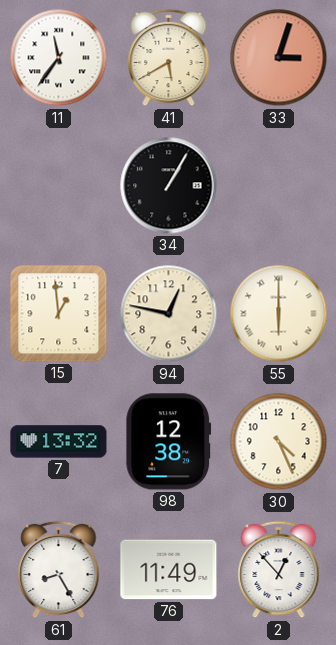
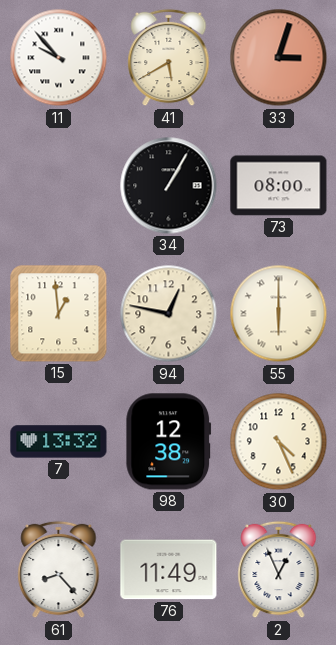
11: 11:36 -> 9:53 (59, 58)
73: none -> 08:00 (279, 186)
61: 8:25 -> 8:23 (59, 570)
2: 12:53 -> 12:56 (279, 570)
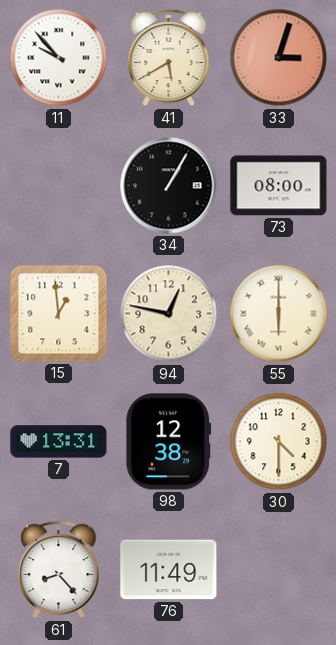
7: 13:32 -> 13:31 (59, 442)
30: 4:26 -> 4:30 (279, 442)
2: 12:56 -> none (279, 570)
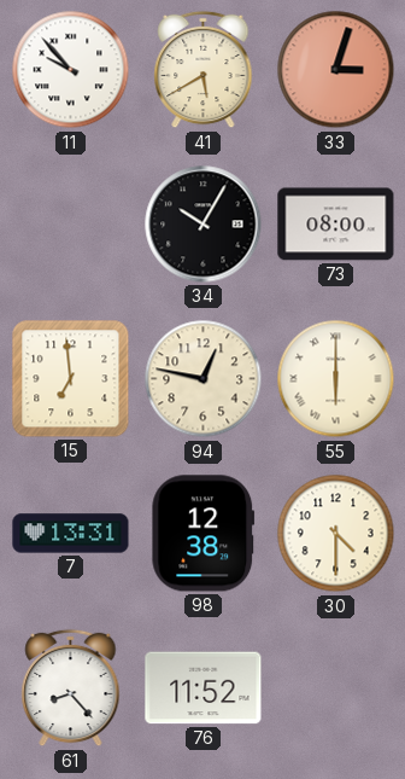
34: 1:05 -> 10:05 (204, 225)
15: 12:59 -> 6:59 (71, 379)
76: 11:49 -> 11:52 (204, 688)
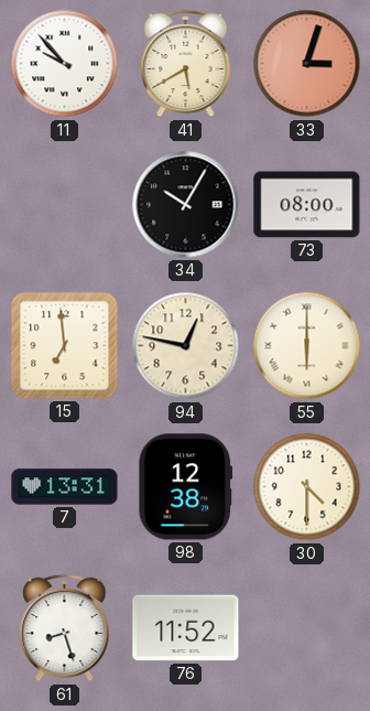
61: 8:23 -> 8:27 (65, 628)
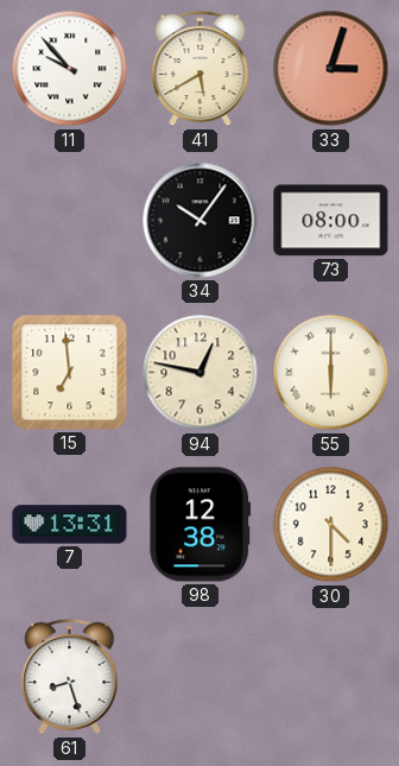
34: 10:05 -> 10:06 (201, 221)
76: 11:52 -> none (186, 628)
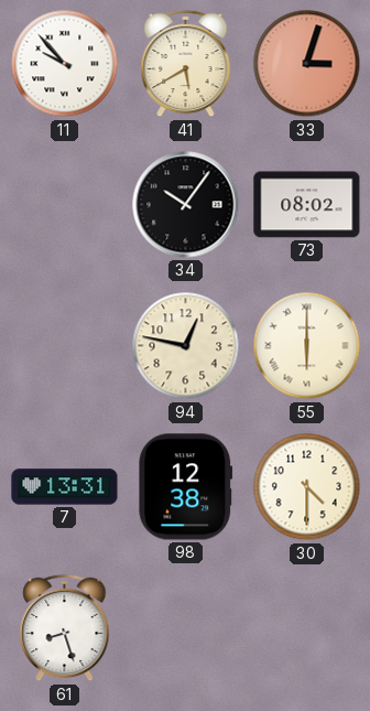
73: 08:00 -> 08:02 (307, 205)
15: 6:59 -> none (70, 373)
